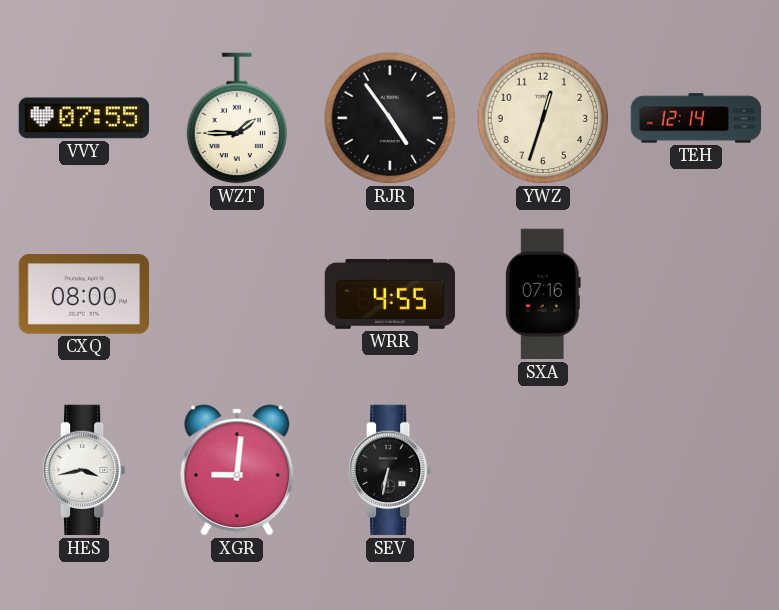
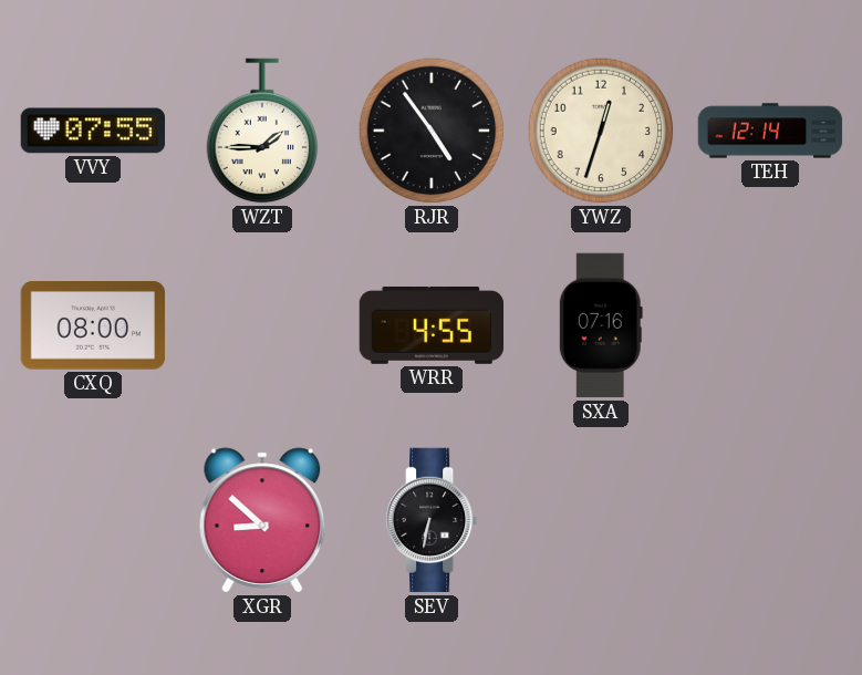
HES: 3:43 -> none (85, 470)
XGR: 9:01 -> 8:52 (262, 520)
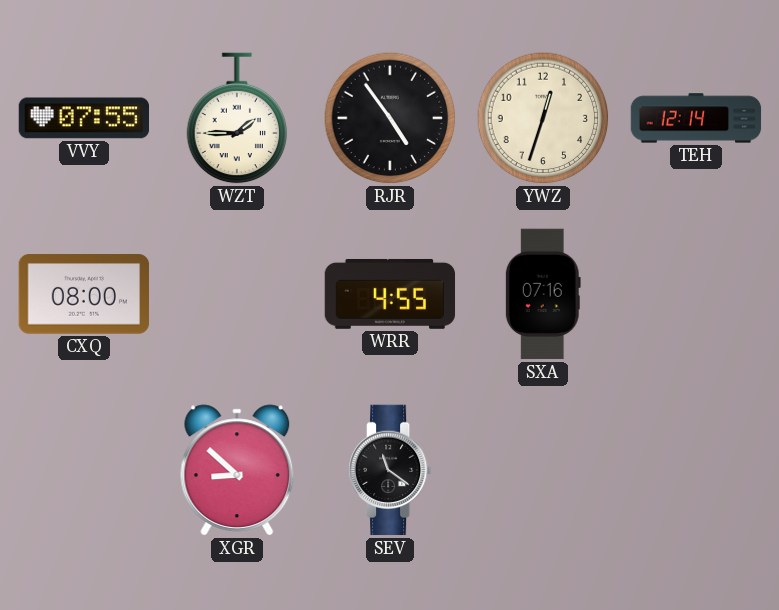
SEV: 6:32 -> 11:21 (391, 470)
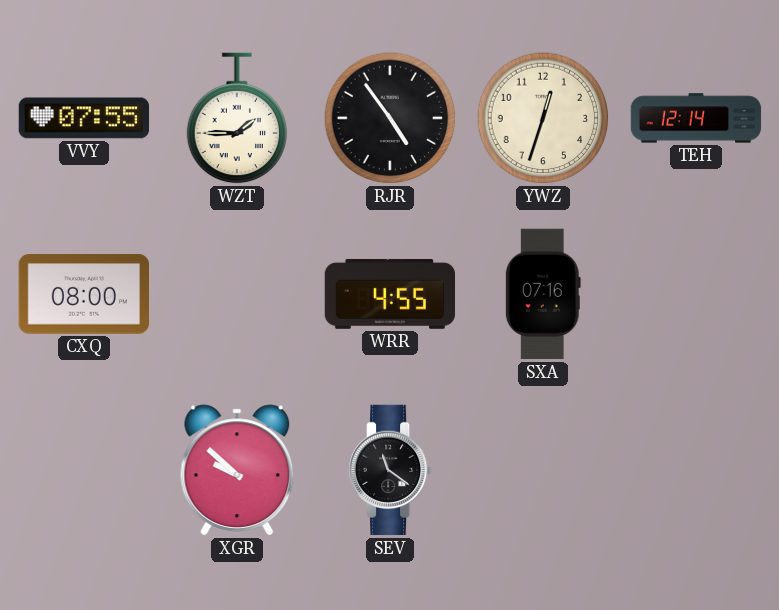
XGR: 8:52 -> 9:52 (237, 470)
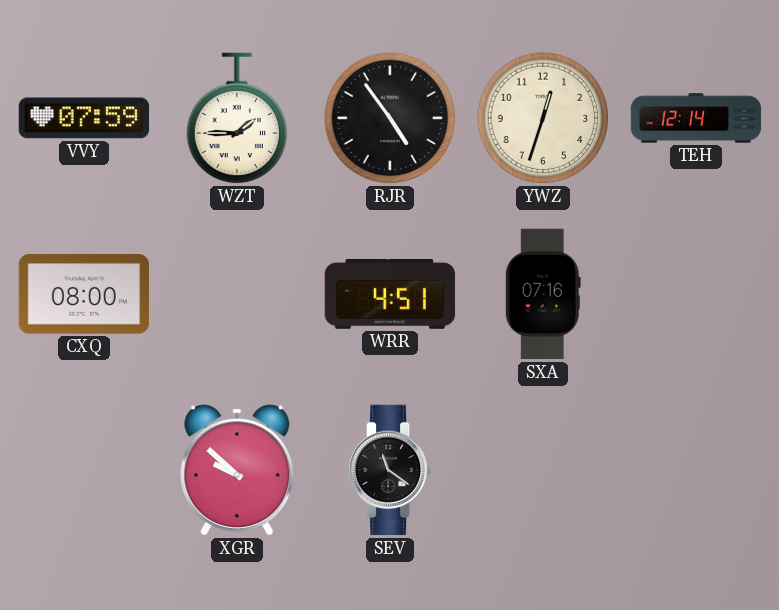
VVY: 07:55 -> 07:59 (84, 118)
WRR: 4:55 -> 4:51 (390, 294)
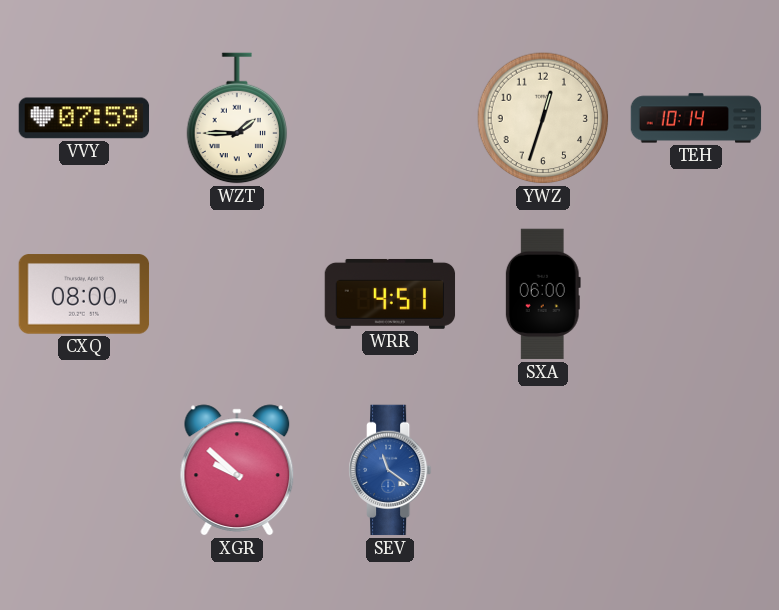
RJR: 4:54 -> none (390, 118)
TEH: 12:14 -> 10:14 (696, 118)
SXA: 07:16 -> 06:00 (543, 294)
SEV dial: black -> blue (391, 470)
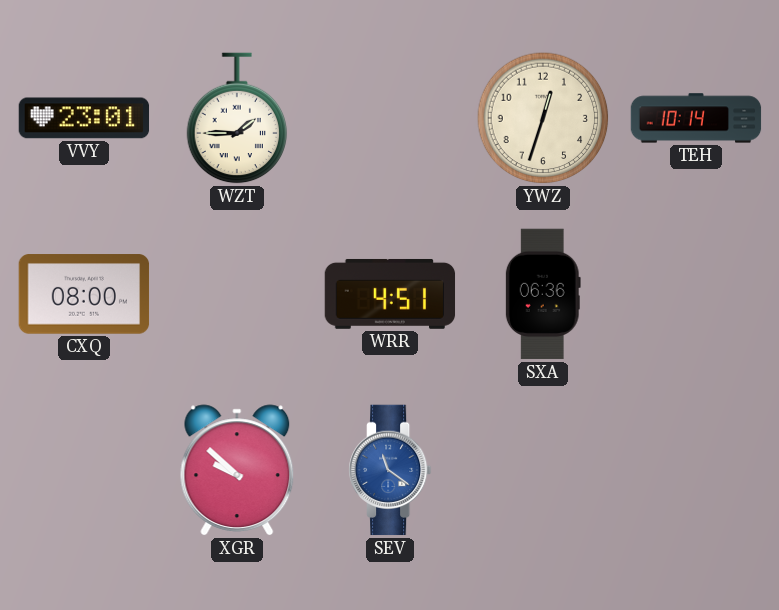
VVY: 07:59 -> 23:01 (84, 118)
SXA: 06:00 -> 06:36 (543, 294)
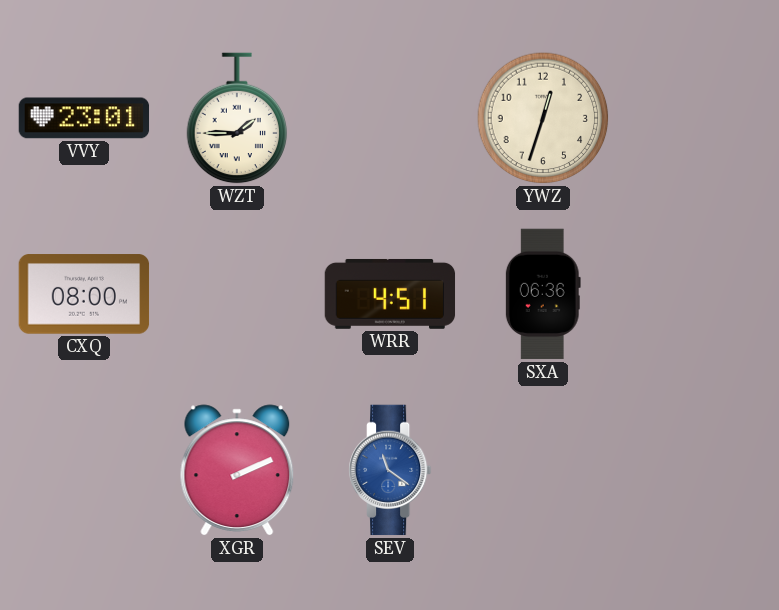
TEH: 10:14 -> none (696, 118)
XGR: 9:52 -> 2:11 (237, 470)
